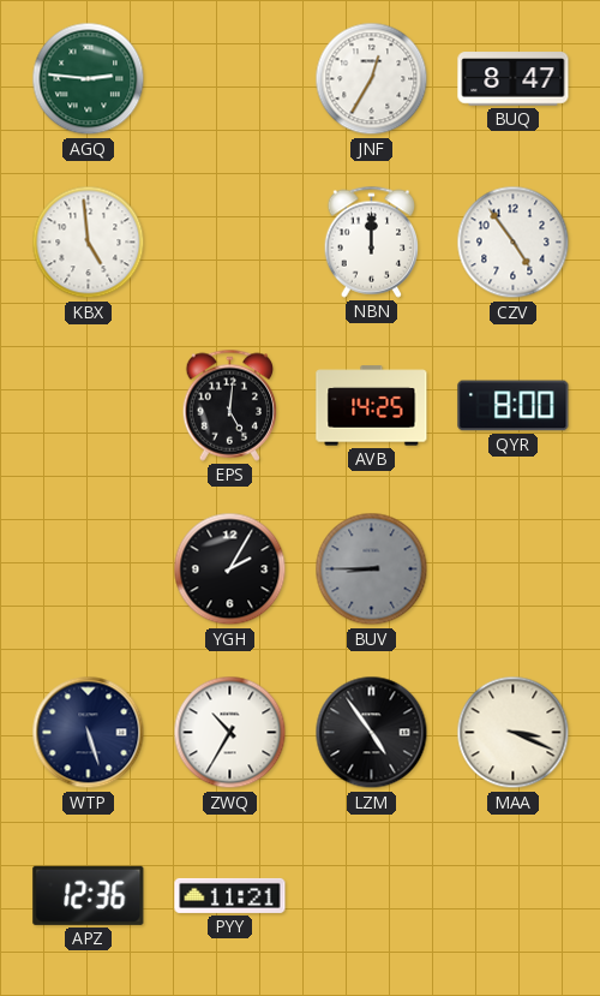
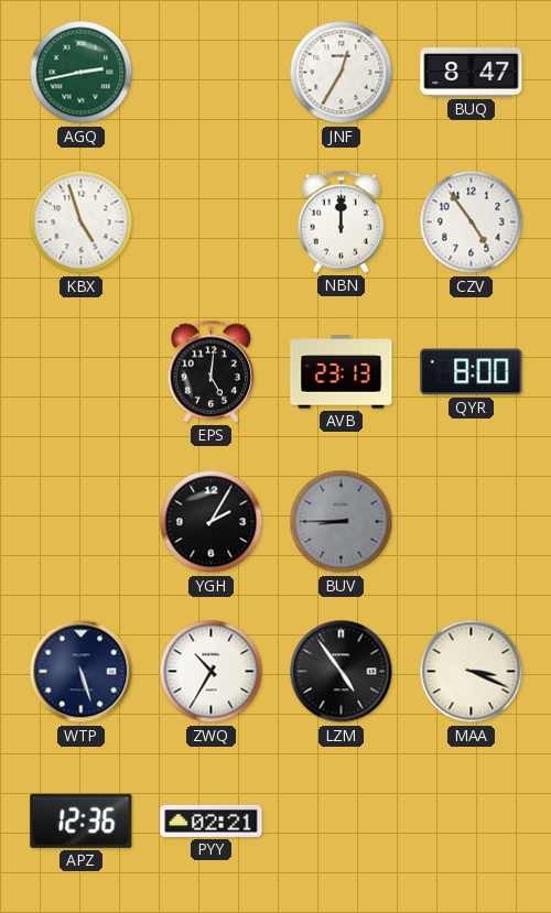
AGQ: 2:46 -> 2:43 (82, 73)
KBX: 4:59 -> 4:57 (82, 222)
AVB: 14:25 -> 23:13 (342, 372)
PYY: 11:21 -> 02:21 (212, 820)
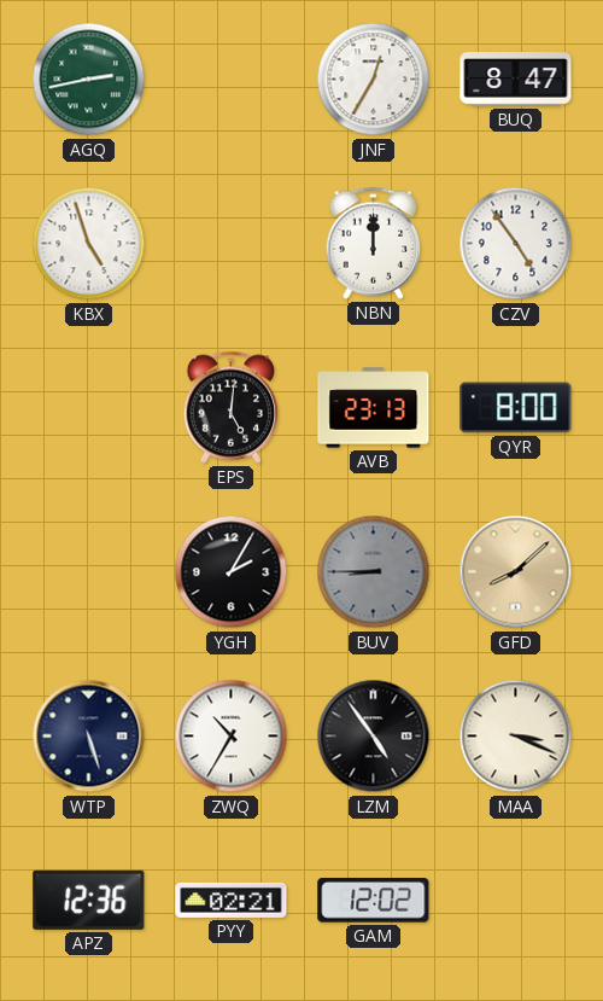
GFD: none -> 8:08 (516, 572)
GAM: none -> 12:02 (374, 901)
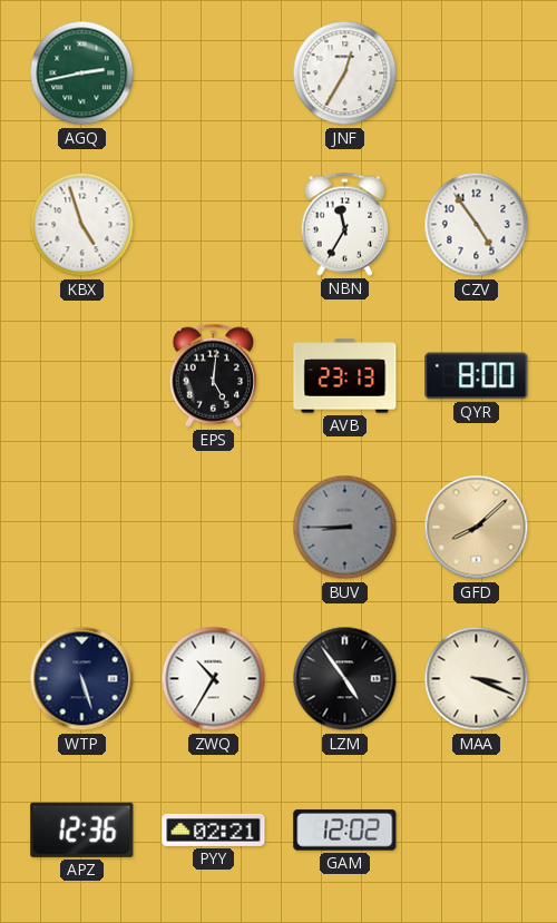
BUQ: 8:47 -> none (516, 80)
NBN: 12:00 -> 11:35 (345, 224)
YGH: 2:05 -> none (232, 572)
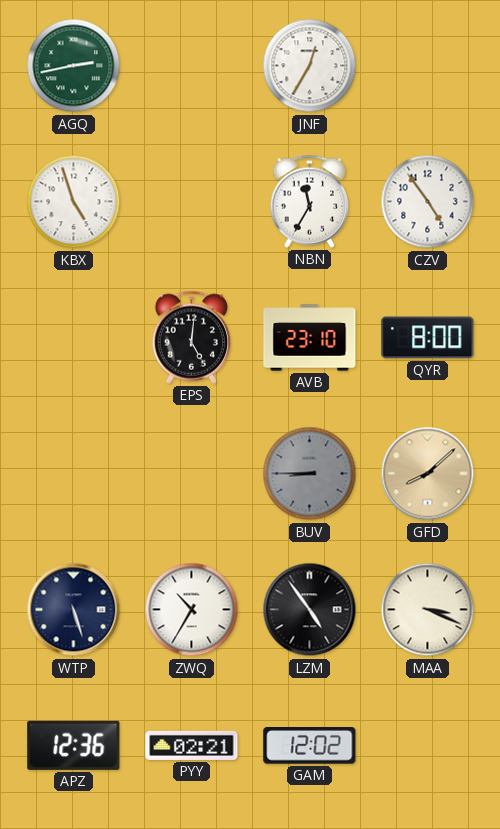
AVB: 23:13 -> 23:10 (310, 338)
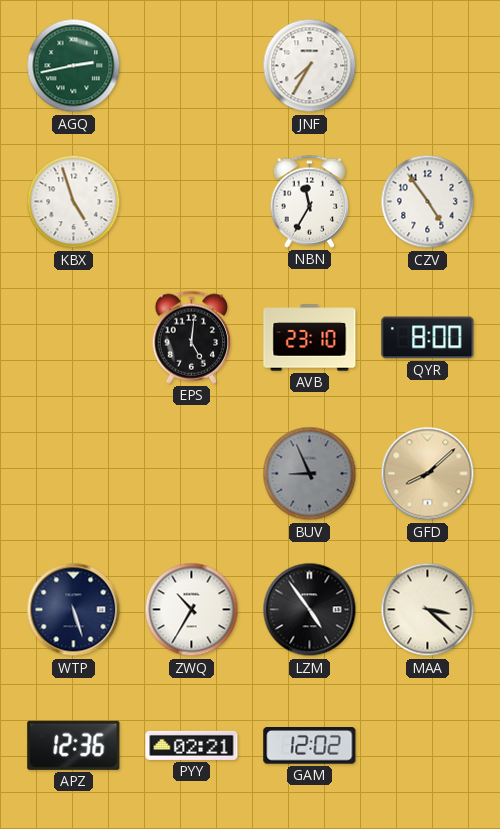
JNF: 12:35 -> 7:35 (310, 66)
BUV: 8:45 -> 8:56 (310, 474)
MAA: 3:19 -> 3:22 (428, 610)
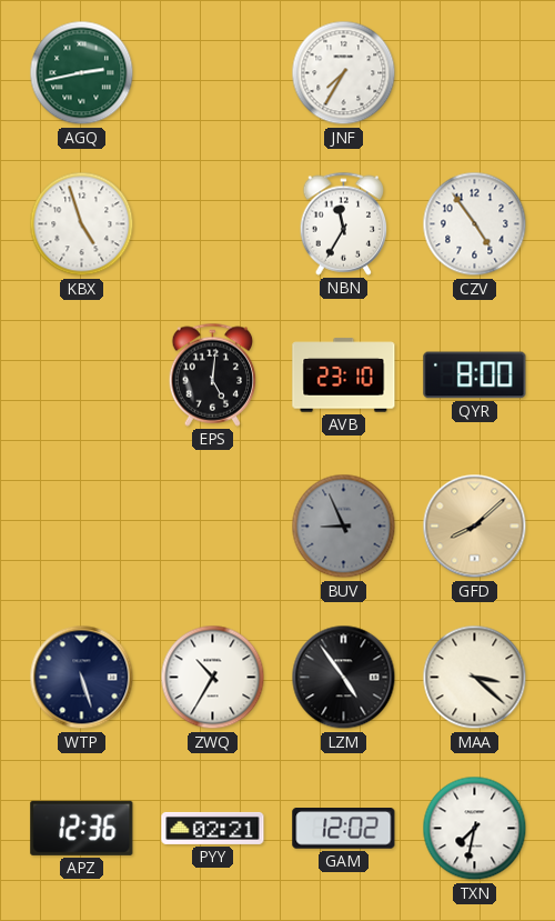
TXN: none -> 7:32 (475, 829)
